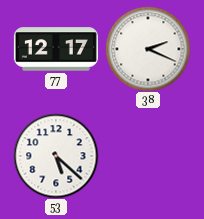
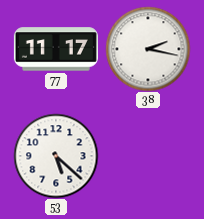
77: 12:17 -> 11:17 (56, 49)
38: 2:19 -> 2:17 (148, 49)
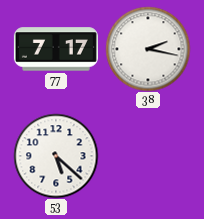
77: 11:17 -> 7:17 (56, 49)
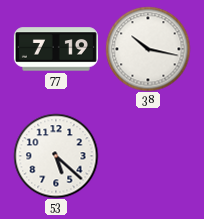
77: 7:17 -> 7:19 (56, 49)
38: 2:17 -> 10:17 (148, 49)
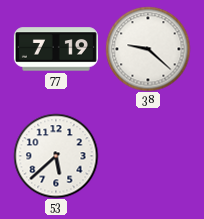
38: 10:17 -> 9:22 (148, 49)
53: 5:22 -> 5:38 (56, 156)
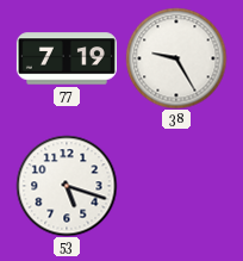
38: 9:22 -> 9:25 (176, 58)
53: 5:38 -> 5:18 (67, 186)
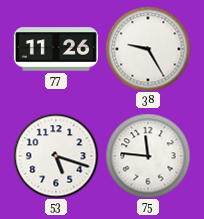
77: 7:19 -> 11:26 (56, 49)
75: none -> 11:46 (148, 156)
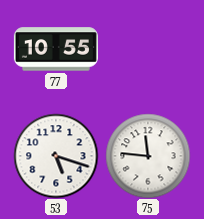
77: 11:26 -> 10:55 (56, 49)
38: 9:25 -> none (148, 49)
